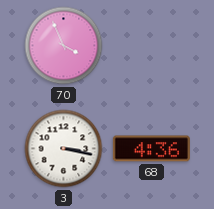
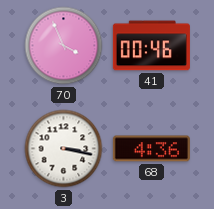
41: none -> 00:46 (151, 46)
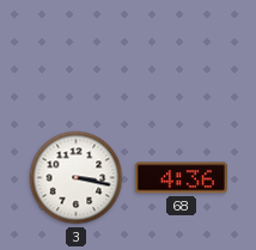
70: 3:56 -> none (64, 46)
41: 00:46 -> none (151, 46)
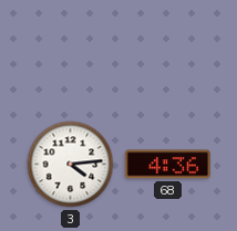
3: 3:17 -> 4:14 (71, 165)
